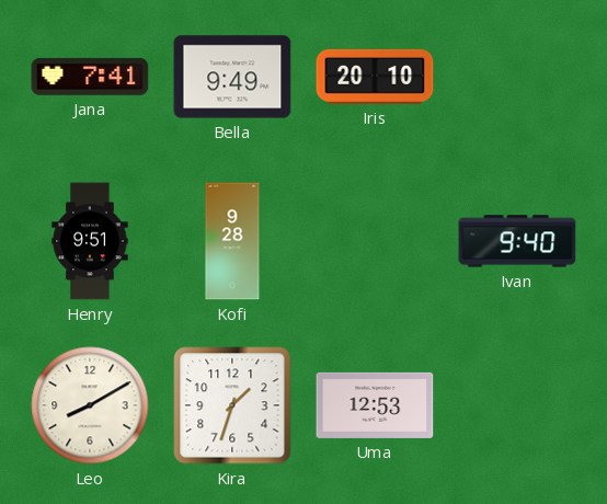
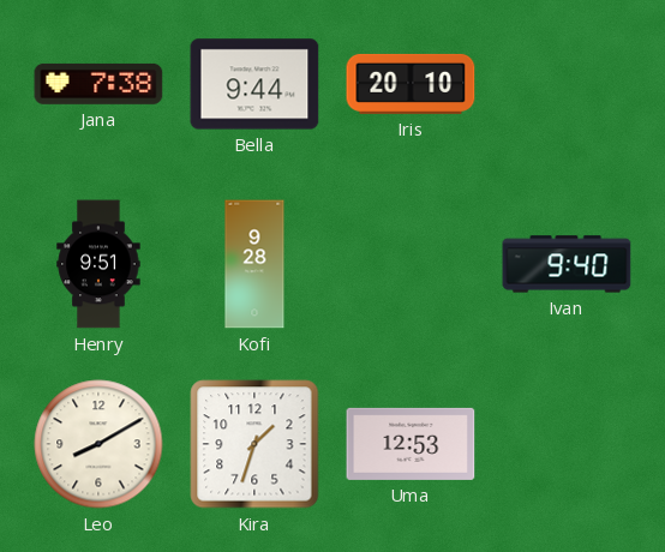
Jana: 7:41 -> 7:38 (98, 84)
Bella: 9:49 -> 9:44 (254, 84)
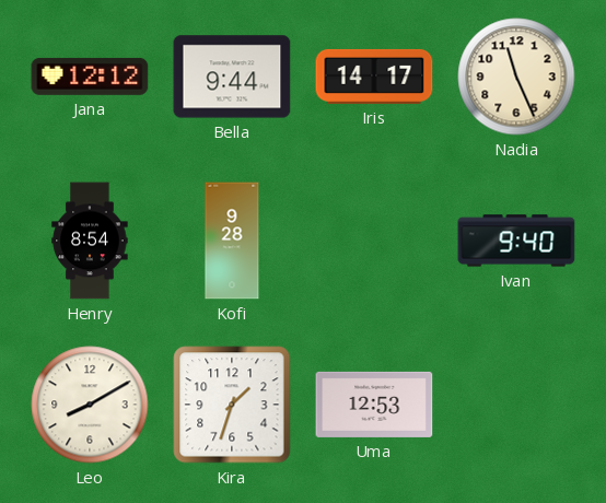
Jana: 7:38 -> 12:12 (90, 77)
Iris: 20:10 -> 14:17 (374, 77)
Nadia: none -> 11:26 (516, 77)
Henry: 9:51 -> 8:54 (90, 241)
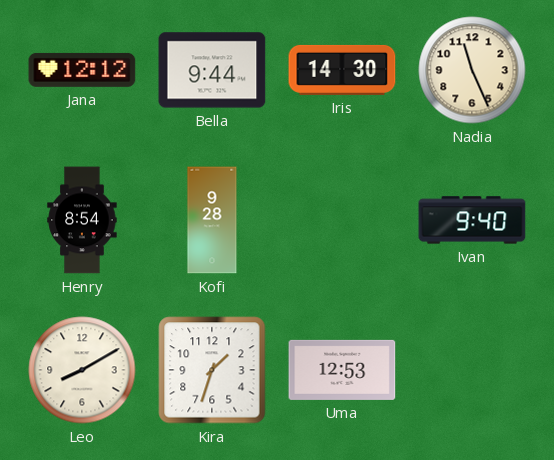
Iris: 14:17 -> 14:30 (342, 70)
